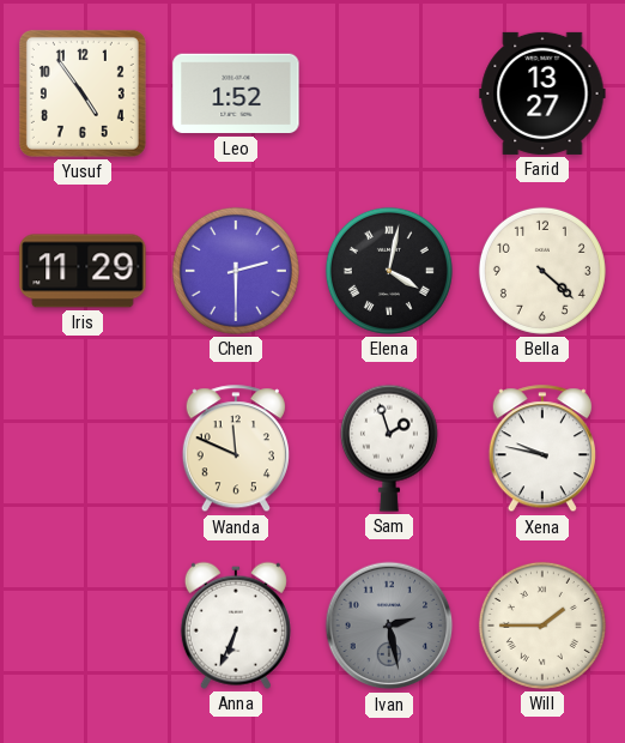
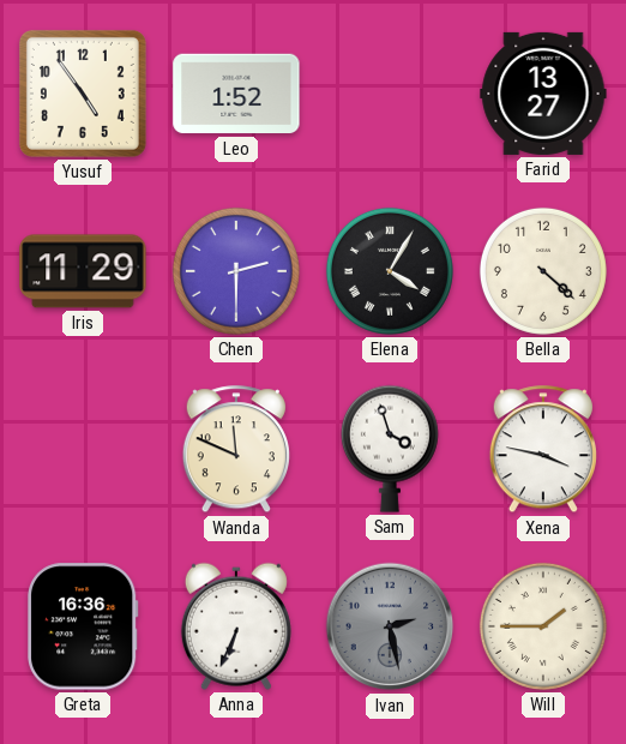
Elena: 4:02 -> 4:05 (390, 271)
Sam: 1:57 -> 3:57 (390, 449)
Xena: 9:47 -> 3:47 (543, 450)
Greta: none -> 16:36 (84, 626)
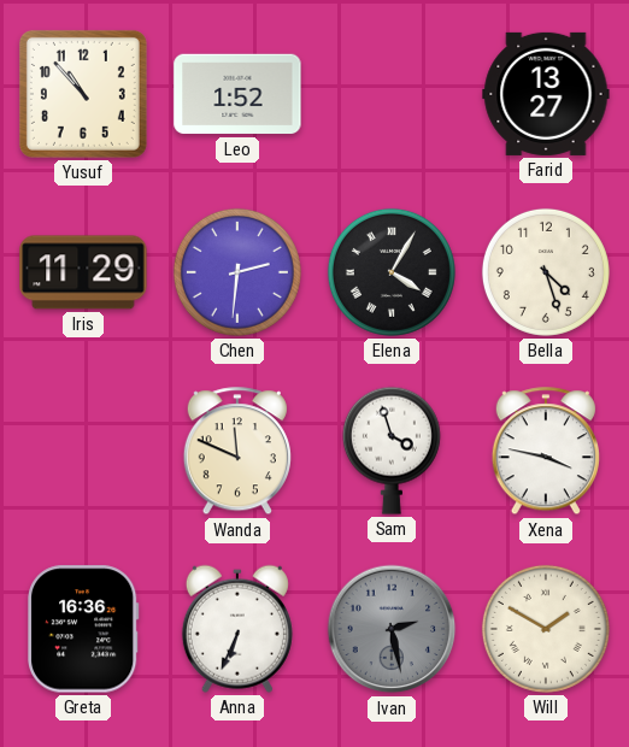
Yusuf: 4:54 -> 10:53 (83, 94)
Chen: 2:30 -> 2:31 (237, 272)
Bella: 4:22 -> 4:27 (546, 272)
Will: 1:45 -> 1:50 (546, 629)
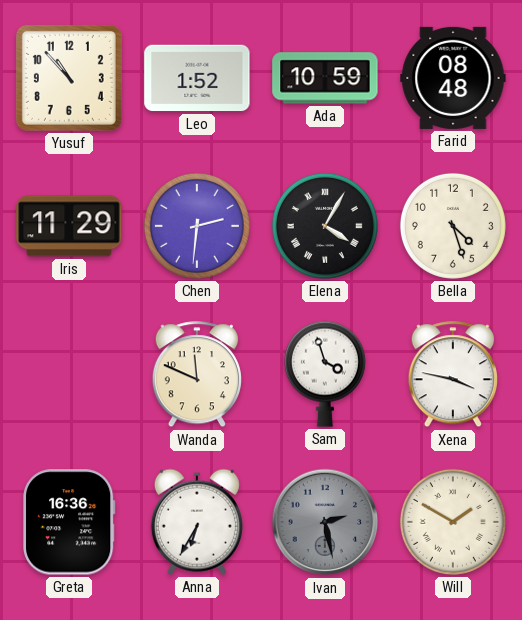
Ada: none -> 10:59 (325, 78)
Farid: 13:27 -> 08:48 (453, 78)
Anna: 6:34 -> 6:35 (197, 522)
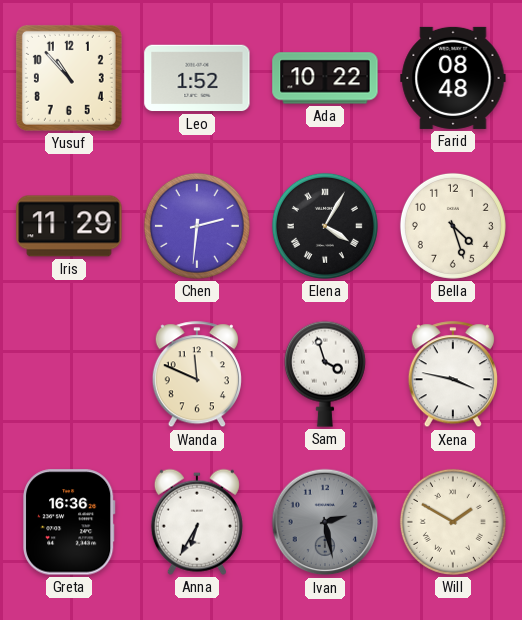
Ada: 10:59 -> 10:22 (325, 78)
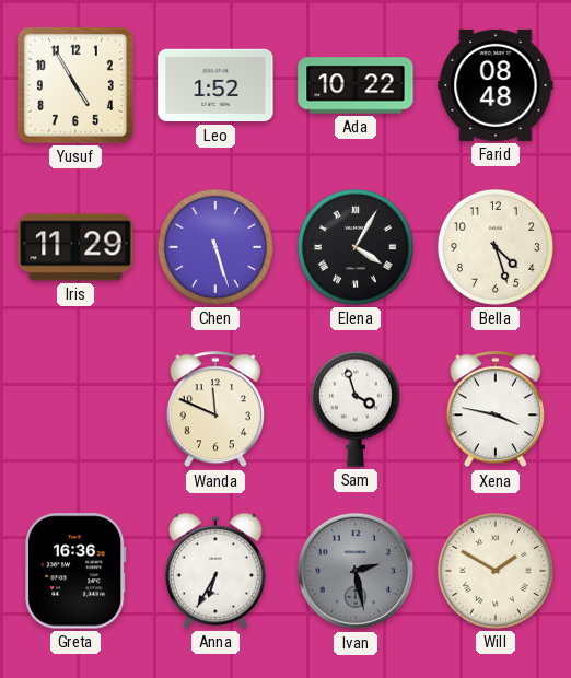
Yusuf: 10:53 -> 4:55 (75, 85)
Chen: 2:31 -> 5:27 (215, 247)
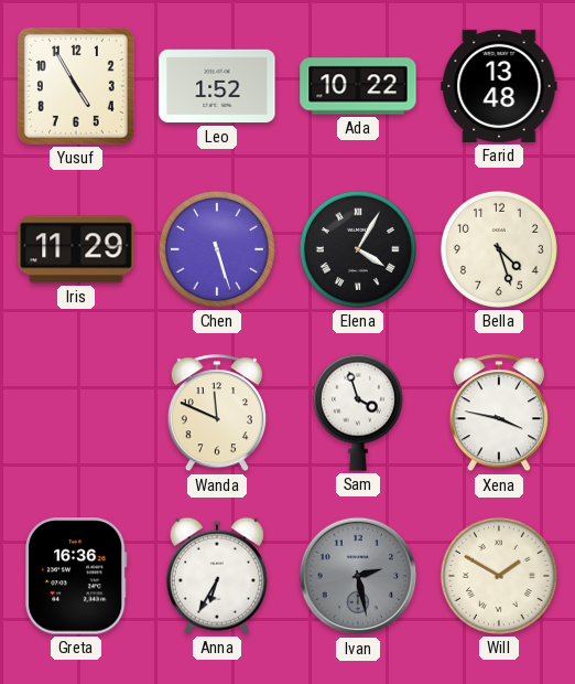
Farid: 08:48 -> 13:48 (499, 86)
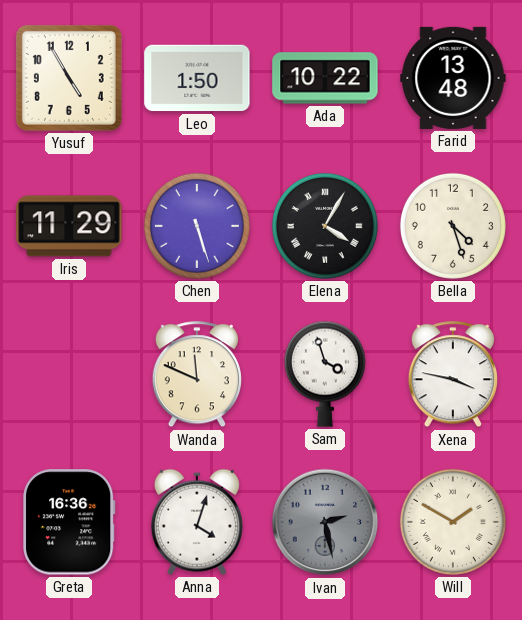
Leo: 1:52 -> 1:50 (197, 78)
Anna: 6:35 -> 4:03 (197, 522)
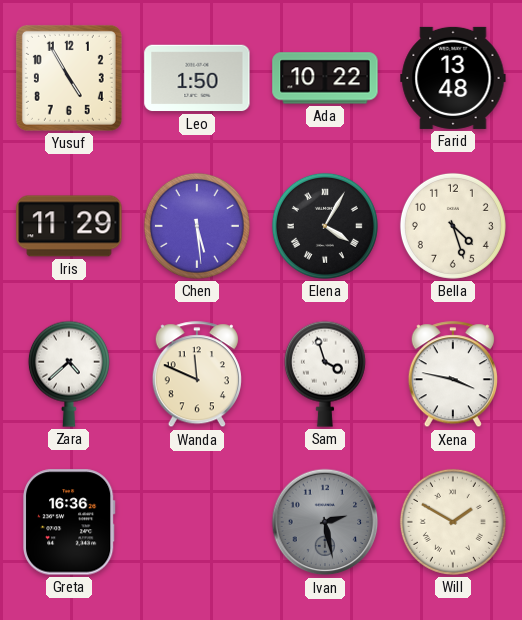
Chen: 5:27 -> 5:29 (197, 226)
Zara: none -> 4:38 (69, 374)
Anna: 4:03 -> none (197, 522)
